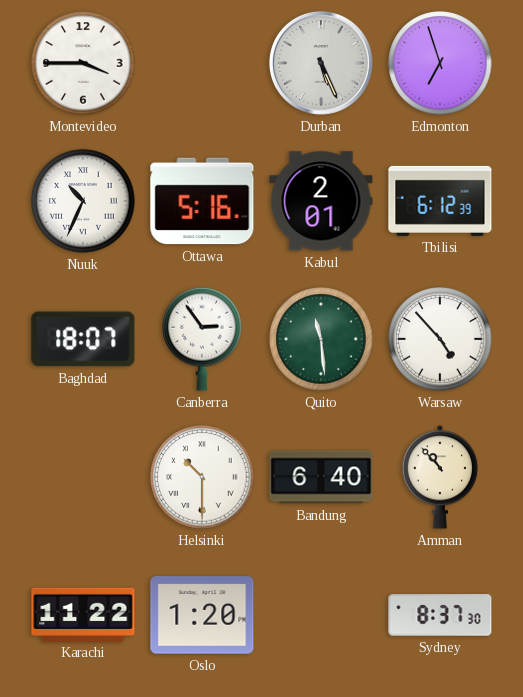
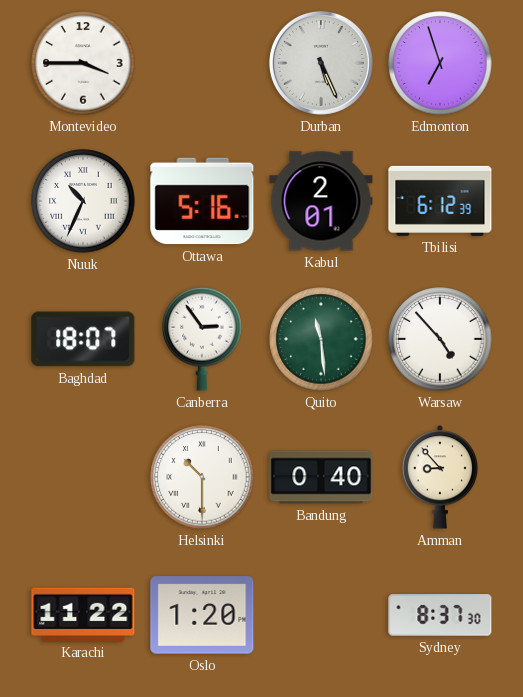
Bandung: 6:40 -> 0:40 (321, 477)
Amman: 10:53 -> 8:53 (440, 477)
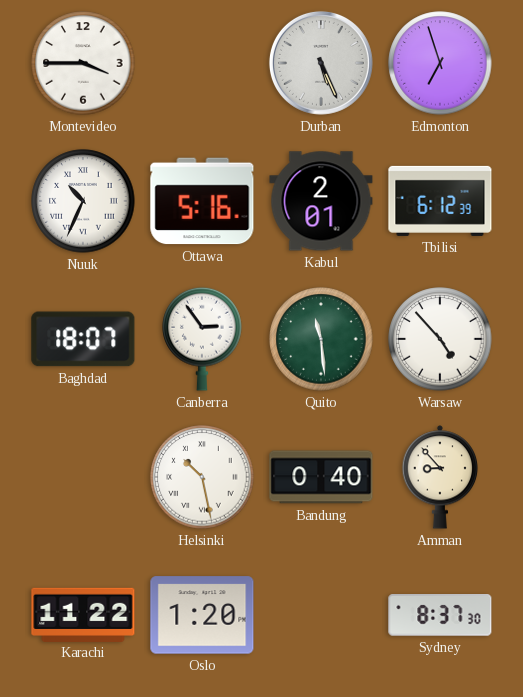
Helsinki: 10:30 -> 10:28 (202, 477)
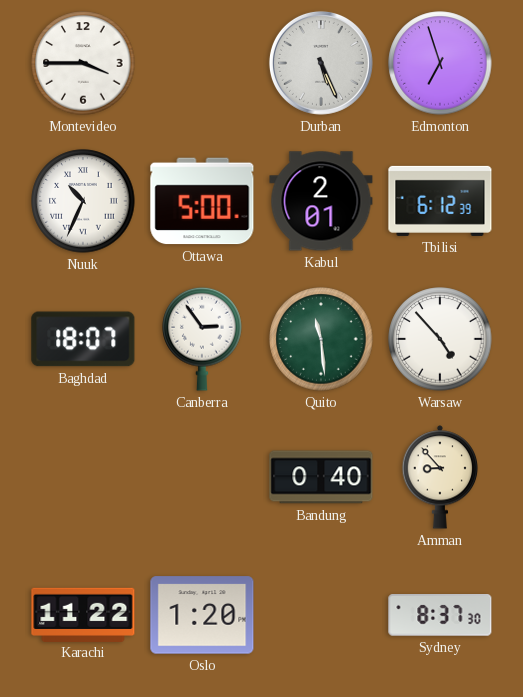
Ottawa: 5:16 -> 5:00 (202, 201)
Helsinki: 10:28 -> none (202, 477)
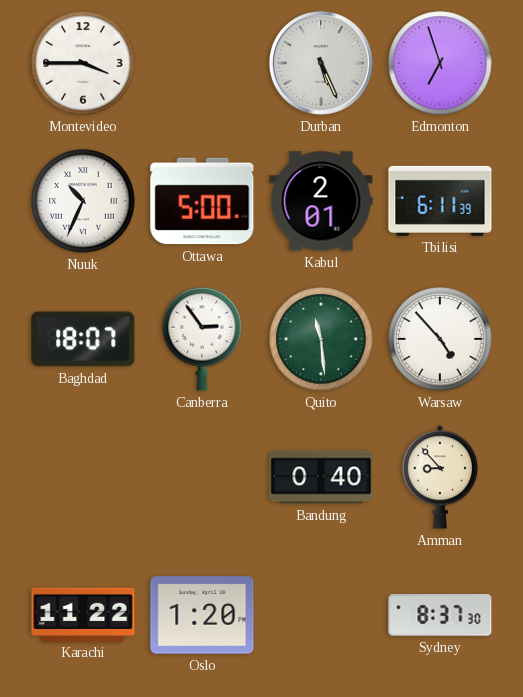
Tbilisi: 6:12 -> 6:11 (440, 201)
